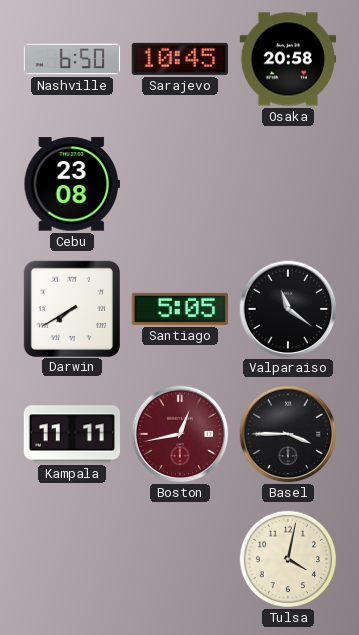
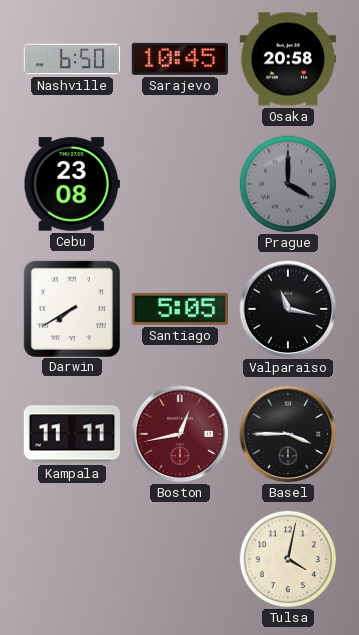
Prague: none -> 4:00 (287, 183)
Valparaiso: 11:21 -> 11:17 (288, 309)
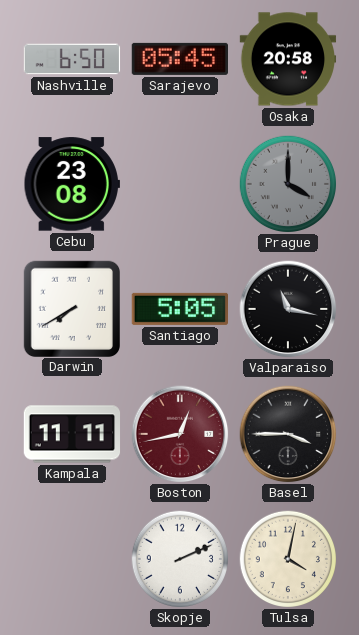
Sarajevo: 10:45 -> 05:45 (179, 59)
Skopje: none -> 2:11 (179, 558)
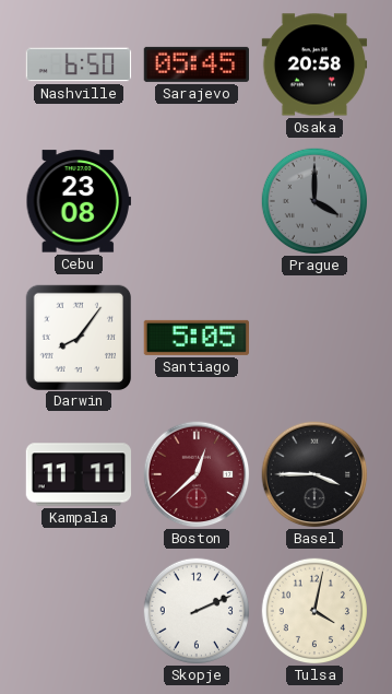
Darwin: 7:40 -> 8:06 (78, 337)
Valparaiso: 11:17 -> none (288, 309)
Boston: 12:43 -> 12:38 (197, 474)
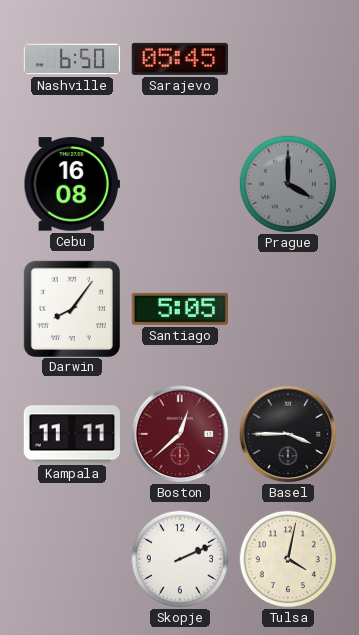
Osaka: 20:58 -> none (314, 64)
Cebu: 23:08 -> 16:08 (71, 184)
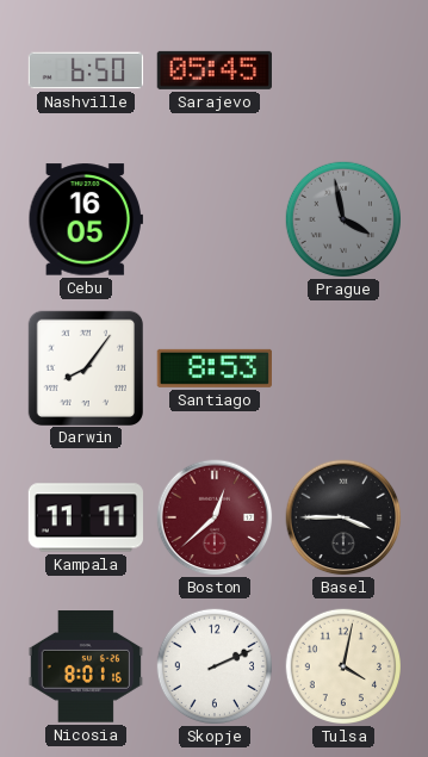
Cebu: 16:08 -> 16:05 (85, 219)
Prague: 4:00 -> 3:58 (342, 218)
Santiago: 5:05 -> 8:53 (213, 368)
Nicosia: none -> 8:01 (85, 666)
